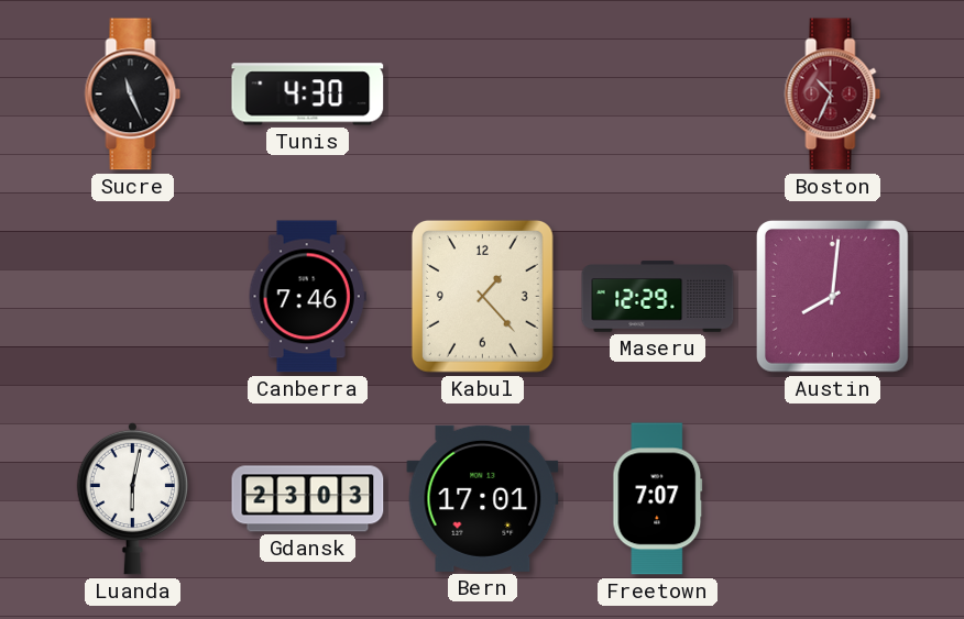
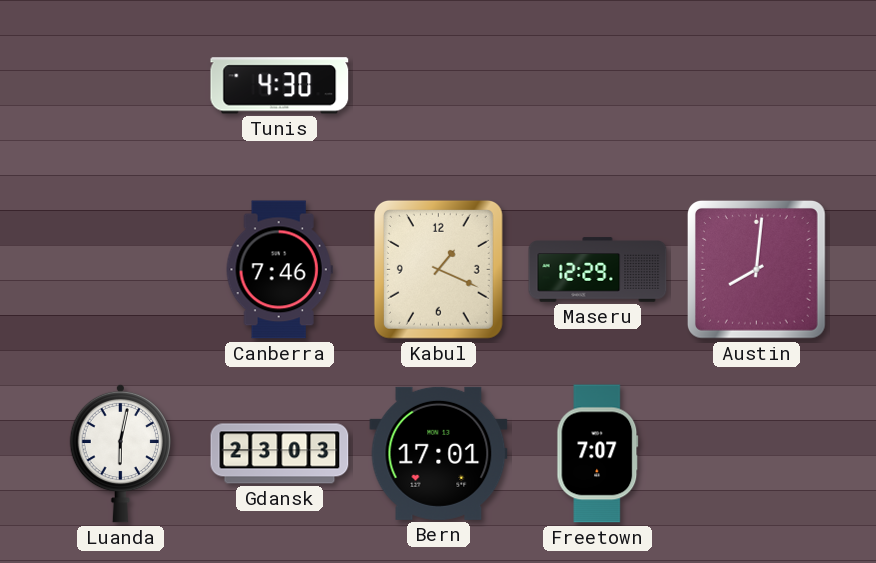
Sucre: 11:26 -> none (133, 95)
Boston: 10:34 -> none (833, 95)
Kabul: 1:23 -> 1:19 (438, 269)
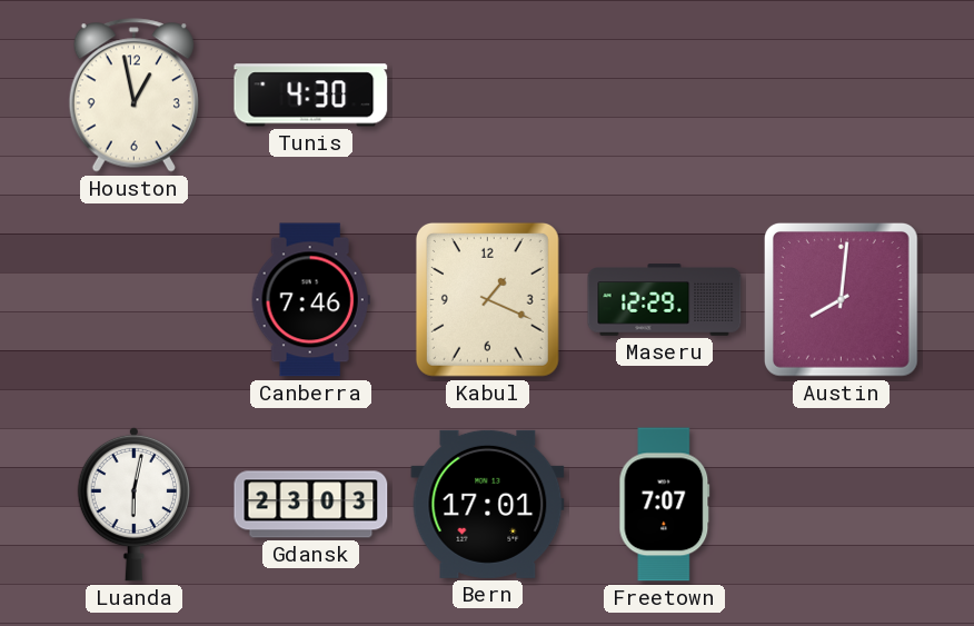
Houston: none -> 12:58 (133, 96)
